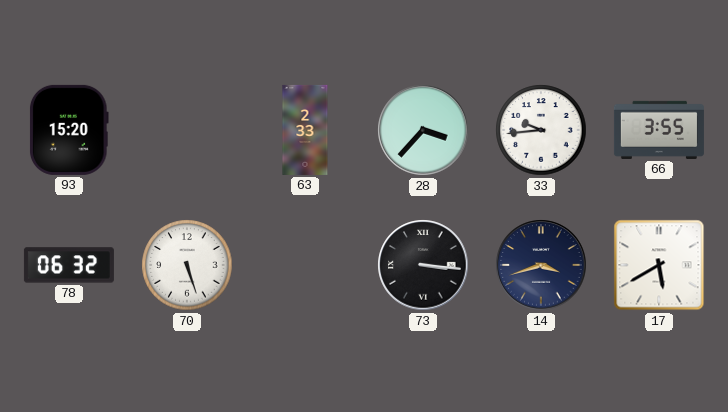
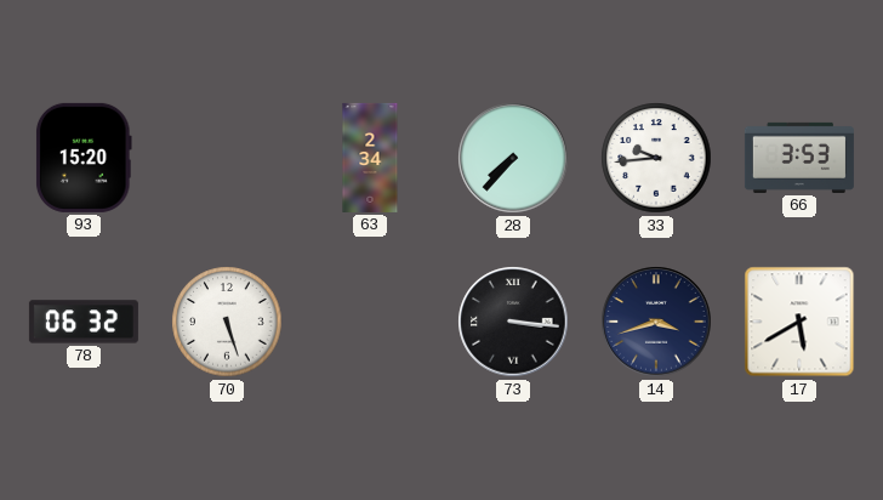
63: 2:33 -> 2:34 (370, 158)
28: 3:37 -> 7:37 (513, 158)
66: 3:55 -> 3:53 (799, 158)
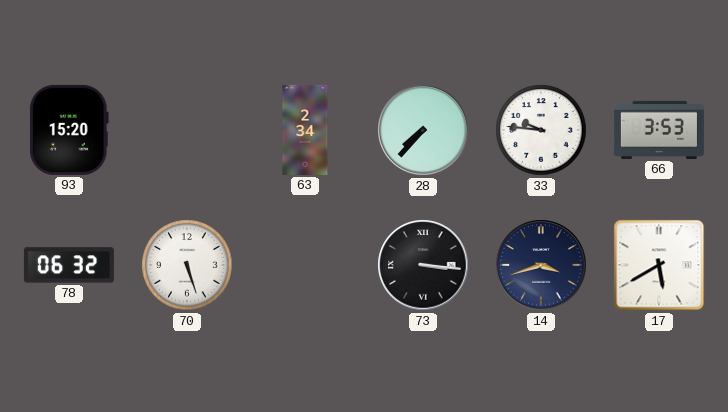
33: 9:44 -> 9:46 (541, 130)
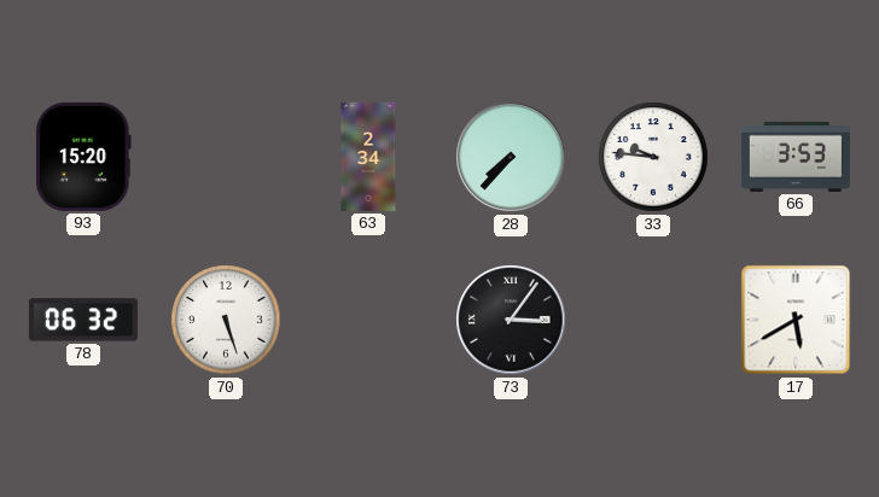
73: 3:16 -> 3:06 (511, 320)
14: 3:42 -> none (541, 265)
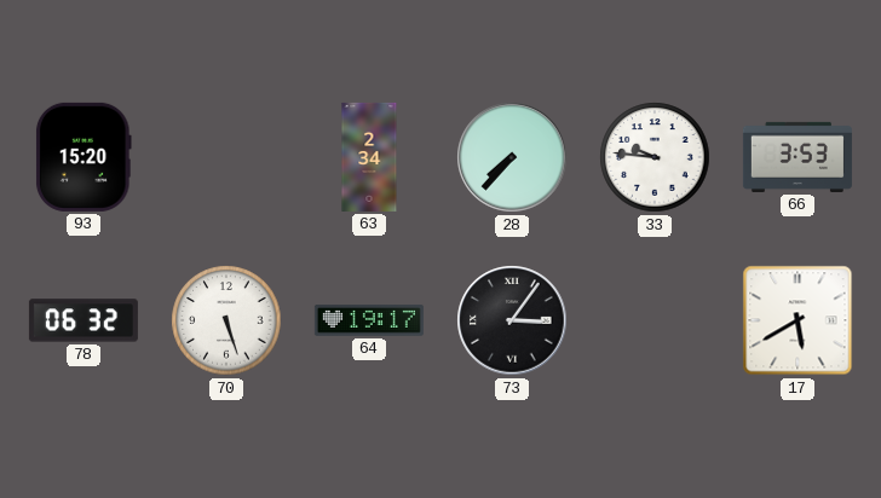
64: none -> 19:17 (369, 322)
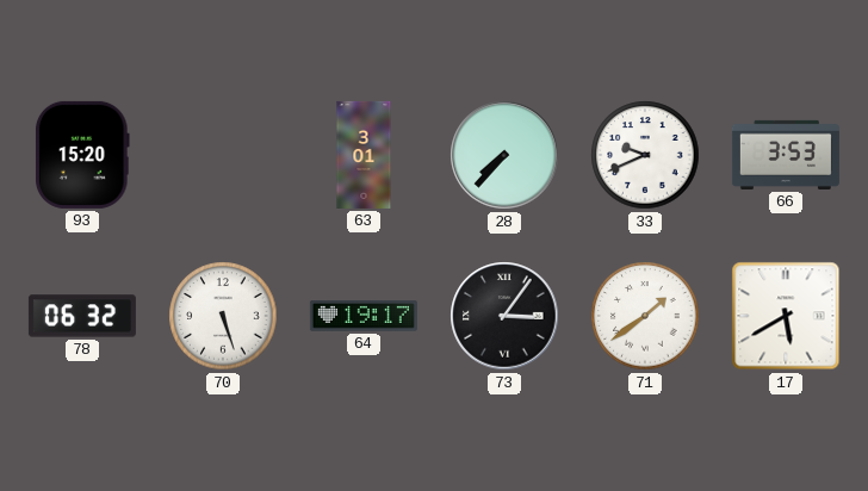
63: 2:34 -> 3:01 (364, 155)
33: 9:46 -> 9:41 (645, 155)
71: none -> 1:39 (645, 316)
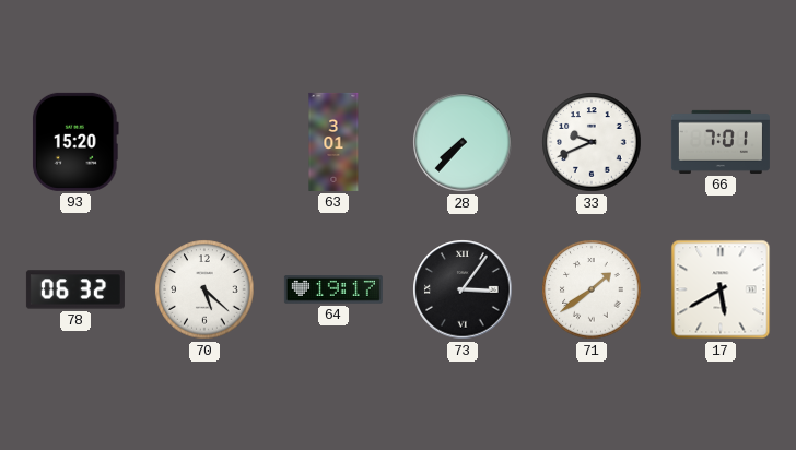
66: 3:53 -> 7:01 (721, 142)
70: 5:27 -> 5:22 (204, 289)
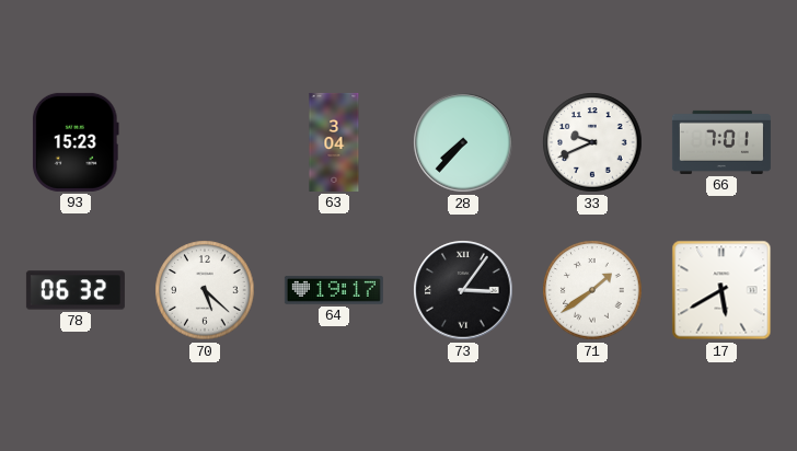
93: 15:20 -> 15:23 (76, 142)
63: 3:01 -> 3:04 (334, 142)
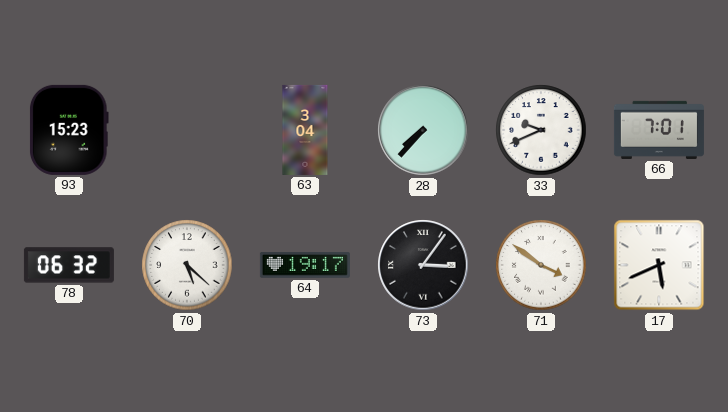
71: 1:39 -> 3:51 (541, 265)
17: 5:40 -> 5:41 (659, 265)
